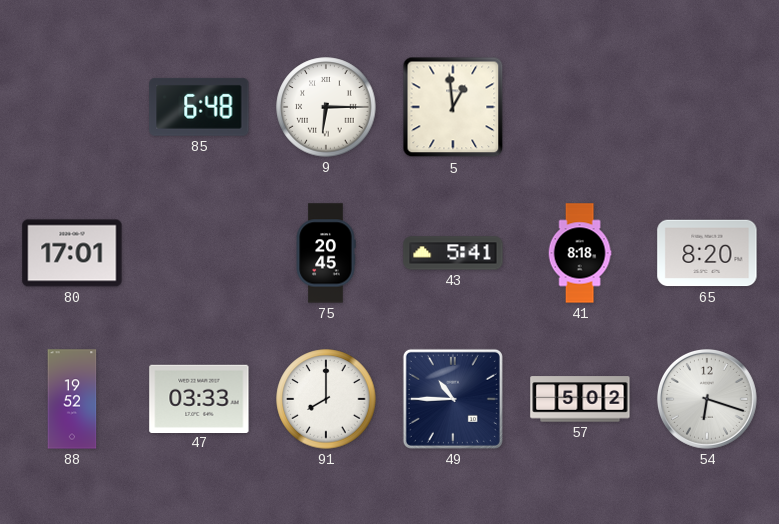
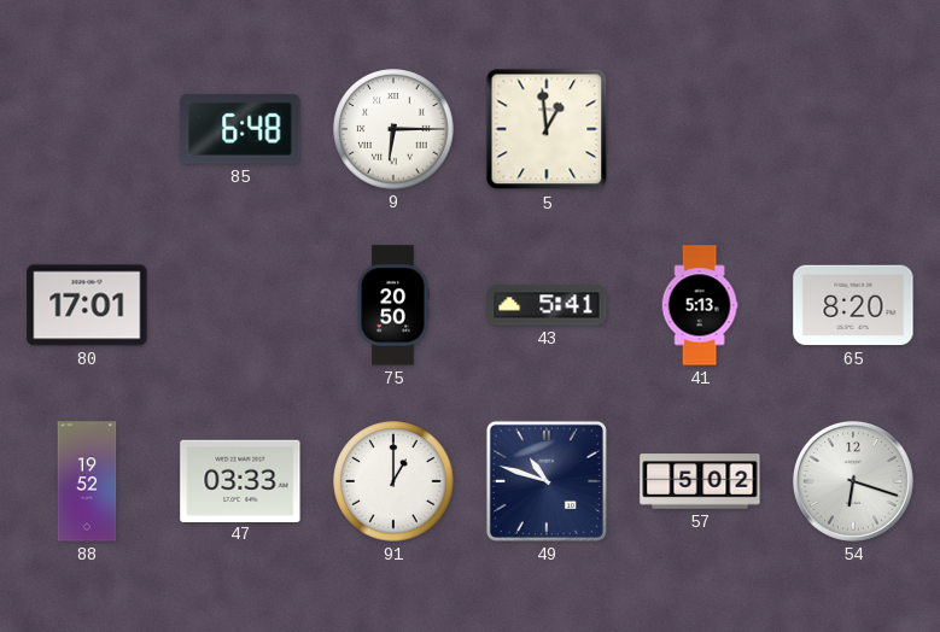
75: 20:45 -> 20:50 (393, 305)
41: 8:18 -> 5:13 (700, 305)
91: 8:00 -> 1:00 (393, 481)
49: 10:45 -> 10:48 (547, 481)
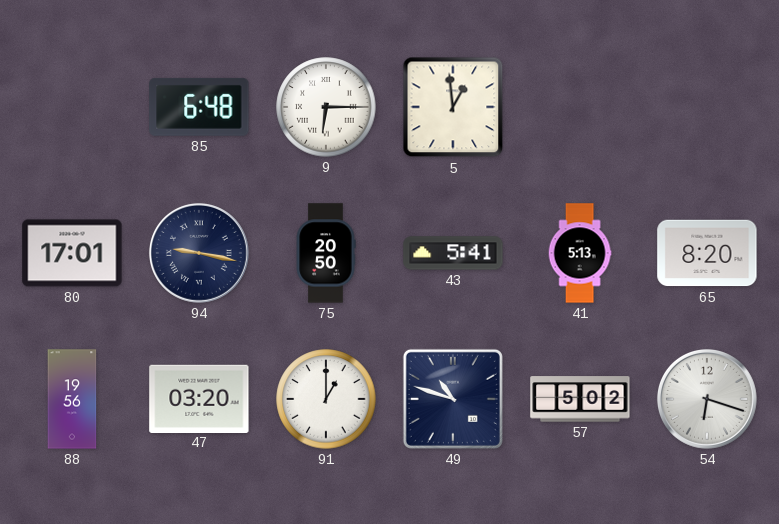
94: none -> 9:17 (199, 253)
88: 19:52 -> 19:56 (72, 399)
47: 03:33 -> 03:20 (199, 398)
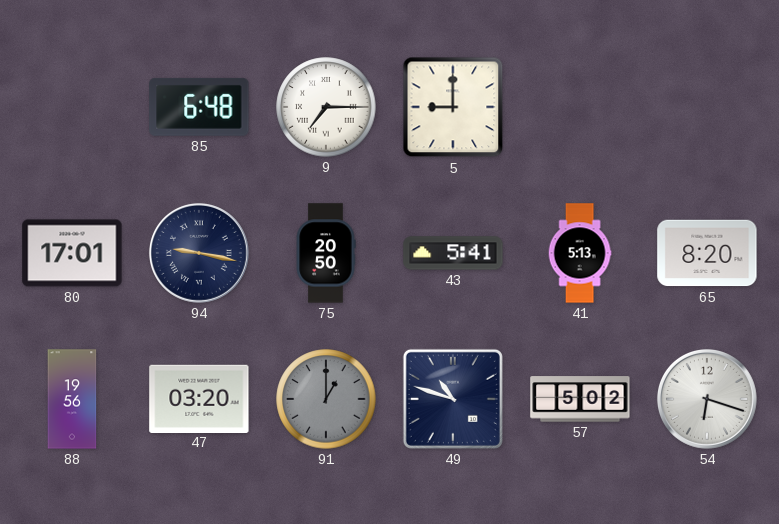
9: 6:15 -> 7:15 (326, 107)
5: 12:59 -> 9:00 (453, 107)
91 dial: white -> grey (326, 399)
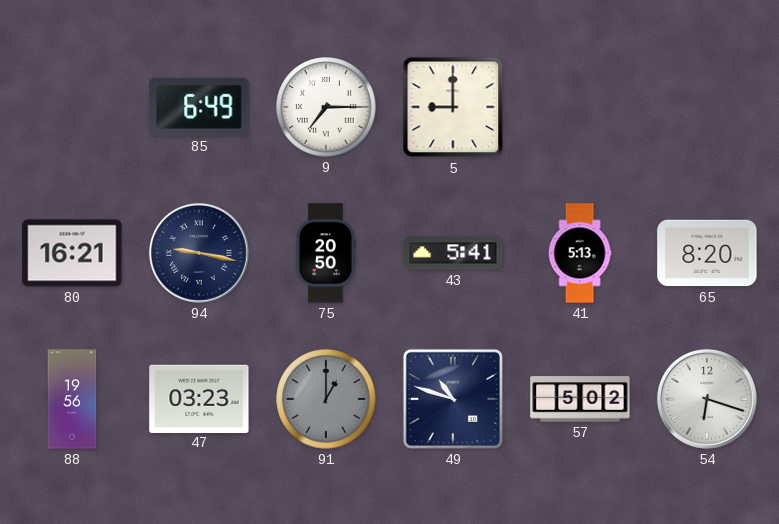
85: 6:48 -> 6:49 (199, 107)
80: 17:01 -> 16:21 (72, 253)
47: 03:20 -> 03:23 (199, 398)
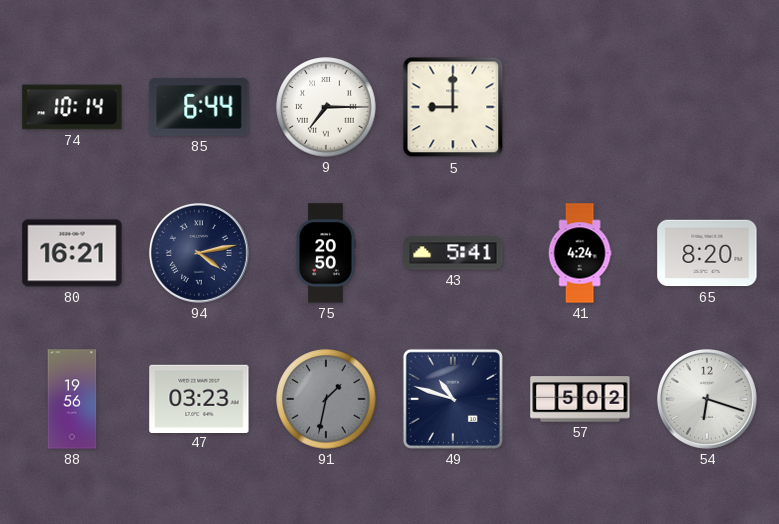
74: none -> 10:14 (72, 107)
85: 6:49 -> 6:44 (199, 107)
94: 9:17 -> 4:13 (199, 253)
41: 5:13 -> 4:24 (580, 253)
91: 1:00 -> 1:32 (326, 399)
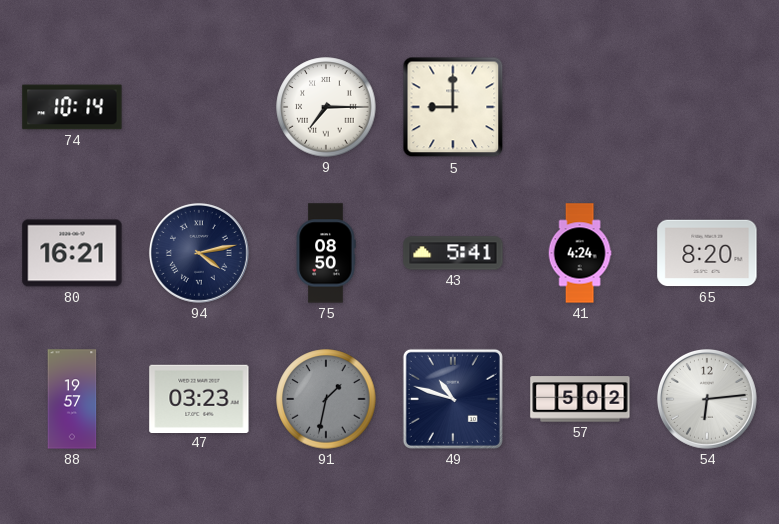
85: 6:44 -> none (199, 107)
75: 20:50 -> 08:50 (326, 253)
88: 19:56 -> 19:57 (72, 399)
54: 6:18 -> 6:14 (707, 399)
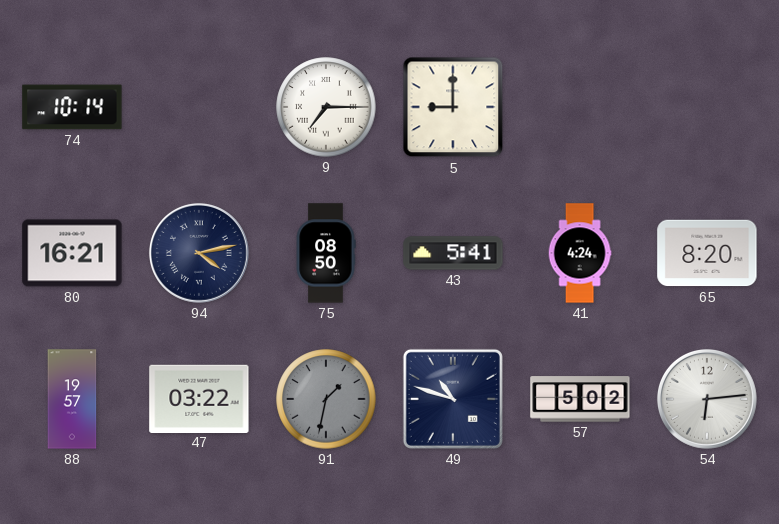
47: 03:23 -> 03:22 (199, 398)
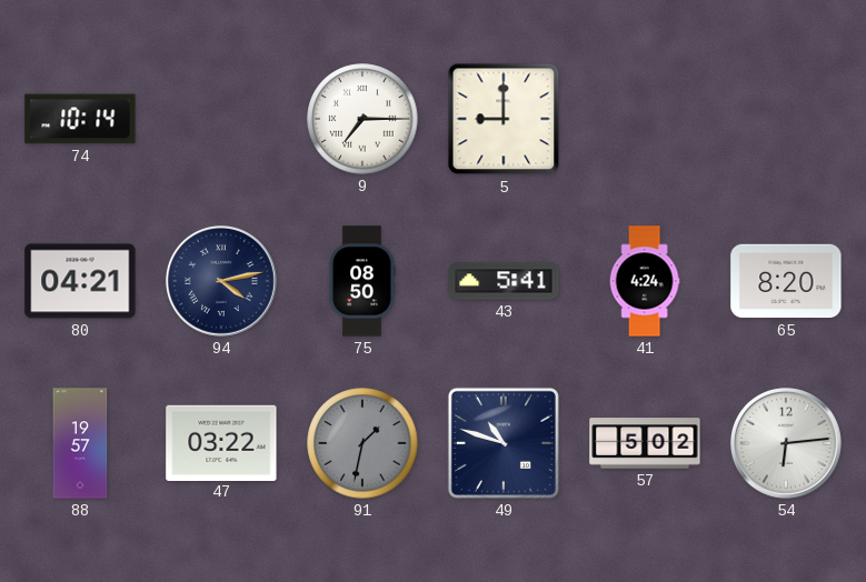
80: 16:21 -> 04:21 (80, 281)
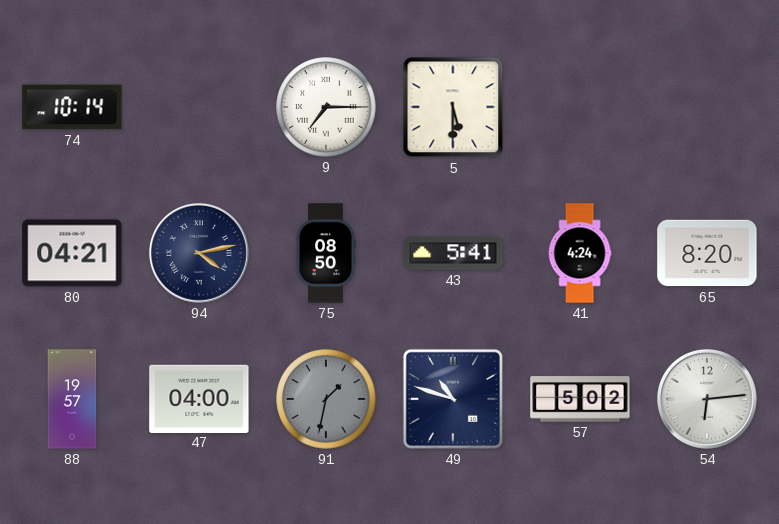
5: 9:00 -> 5:30 (453, 107)
47: 03:22 -> 04:00 (199, 398)
